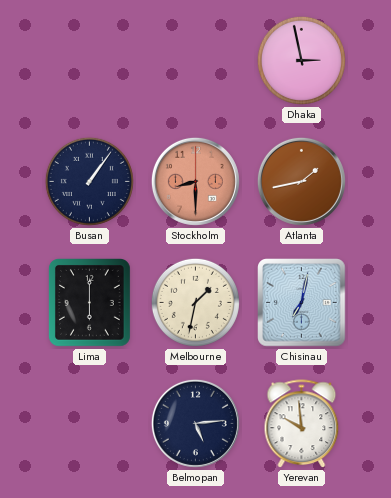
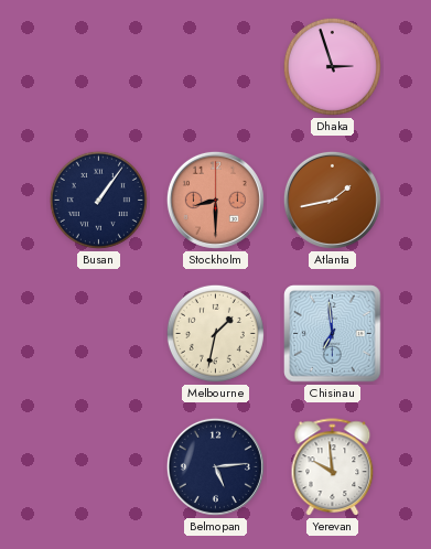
Dhaka: 2:58 -> 2:57 (332, 66)
Lima: 6:00 -> none (90, 303)
Chisinau: 7:02 -> 6:59 (333, 334)
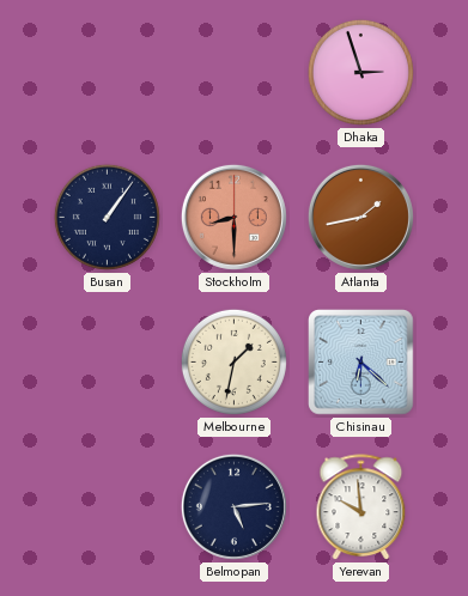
Chisinau: 6:59 -> 6:22 (361, 363)
